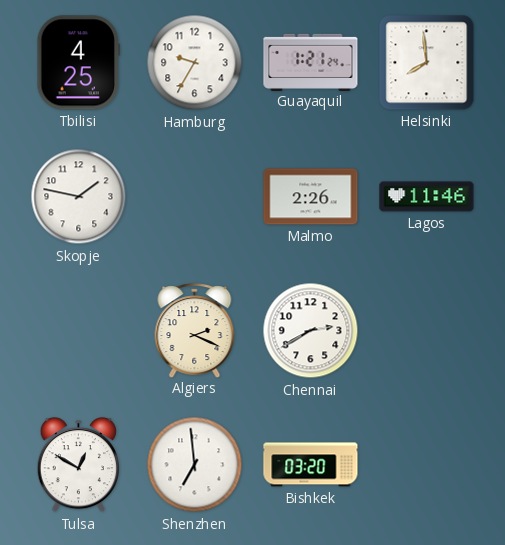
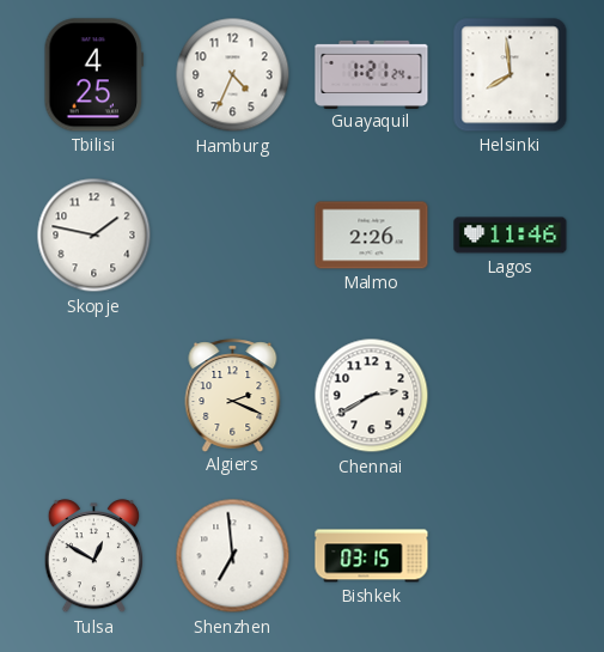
Hamburg: 9:35 -> 4:34 (233, 75)
Bishkek: 03:20 -> 03:15 (372, 556)
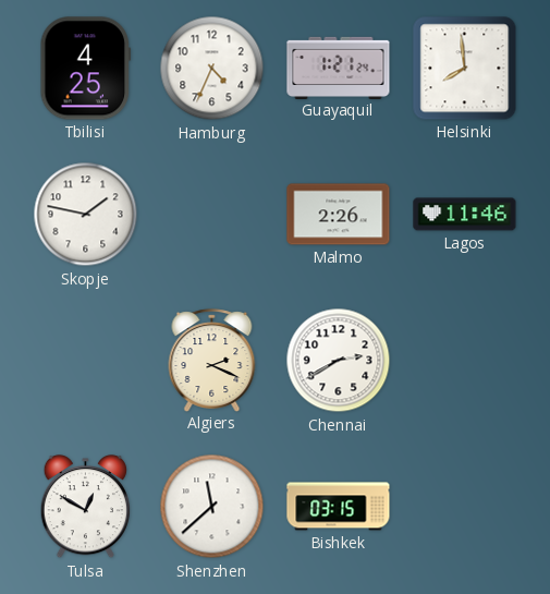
Shenzhen: 6:59 -> 11:38 (212, 507)
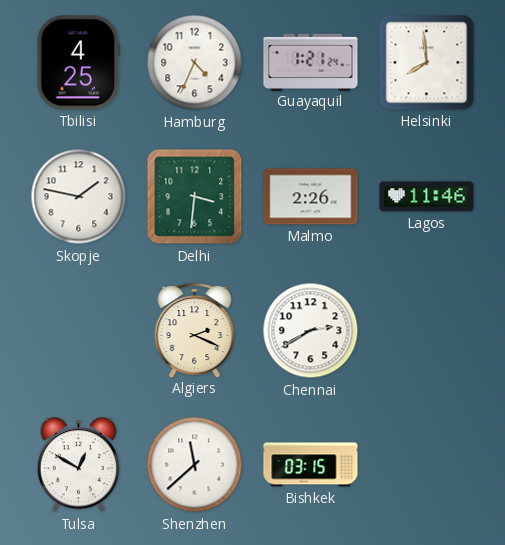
Delhi: none -> 3:31 (195, 197)
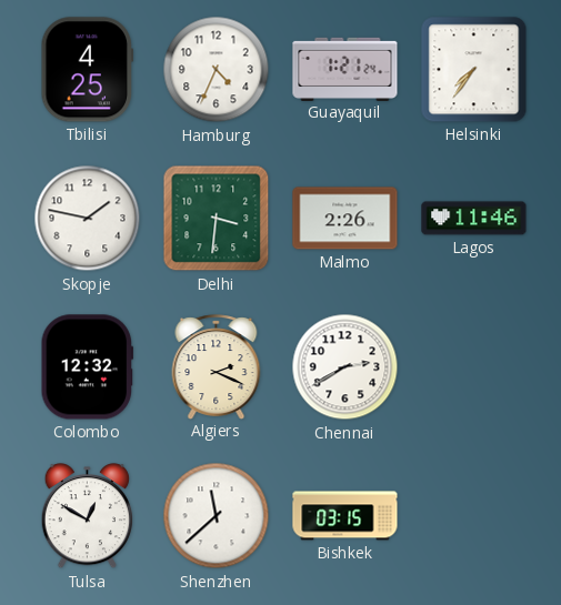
Helsinki: 7:59 -> 7:36 (474, 70)
Colombo: none -> 12:32 (87, 367)
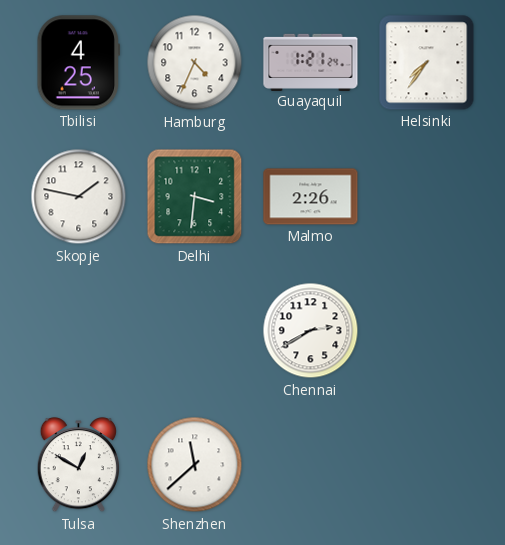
Lagos: 11:46 -> none (474, 219)
Colombo: 12:32 -> none (87, 367)
Algiers: 2:19 -> none (217, 366)
Bishkek: 03:15 -> none (345, 516)
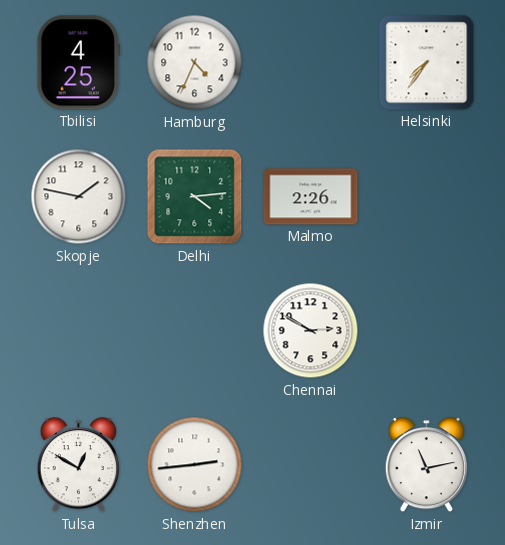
Guayaquil: 1:21 -> none (311, 62)
Delhi: 3:31 -> 4:14 (195, 197)
Chennai: 2:40 -> 2:50 (311, 331)
Shenzhen: 11:38 -> 2:44 (195, 465)
Izmir: none -> 11:13 (426, 465)
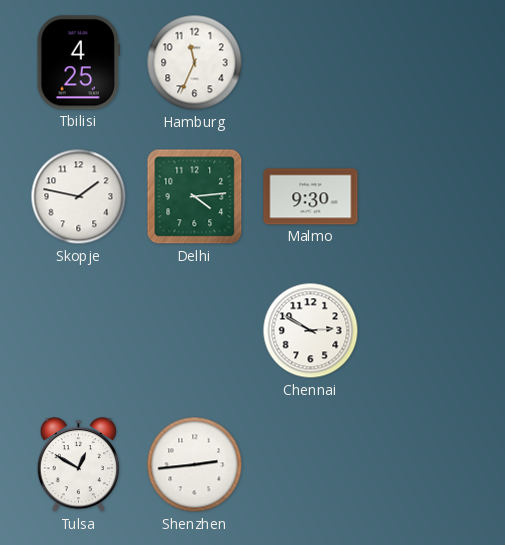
Hamburg: 4:34 -> 11:34 (195, 63)
Helsinki: 7:36 -> none (427, 63)
Malmo: 2:26 -> 9:30 (311, 197)
Izmir: 11:13 -> none (426, 465)
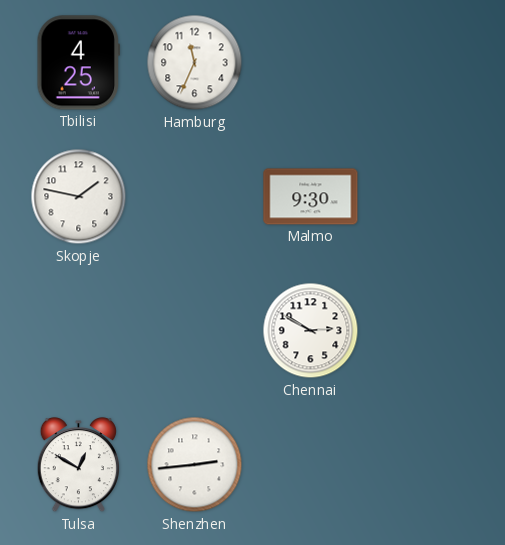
Delhi: 4:14 -> none (195, 197)
